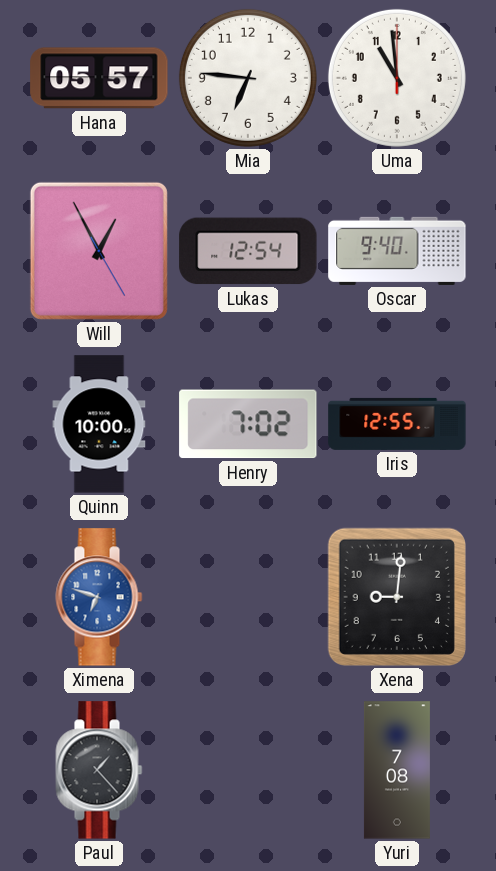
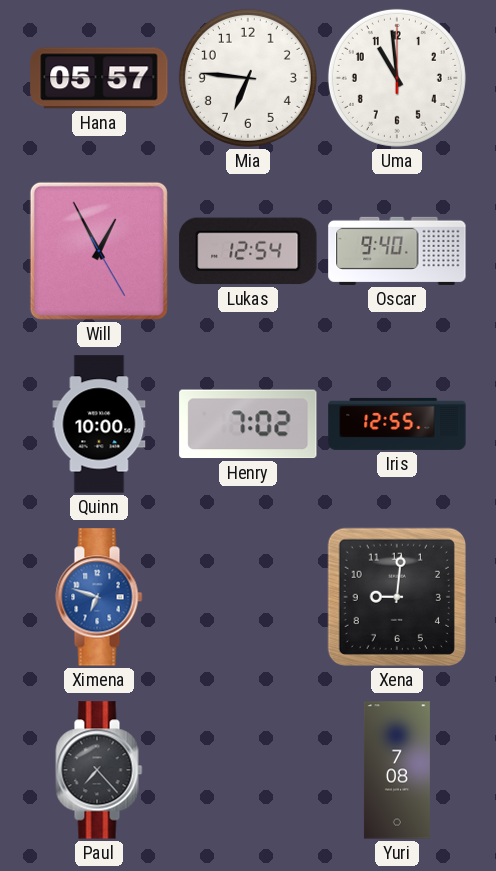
Paul: 1:23 -> 7:23 (99, 770)
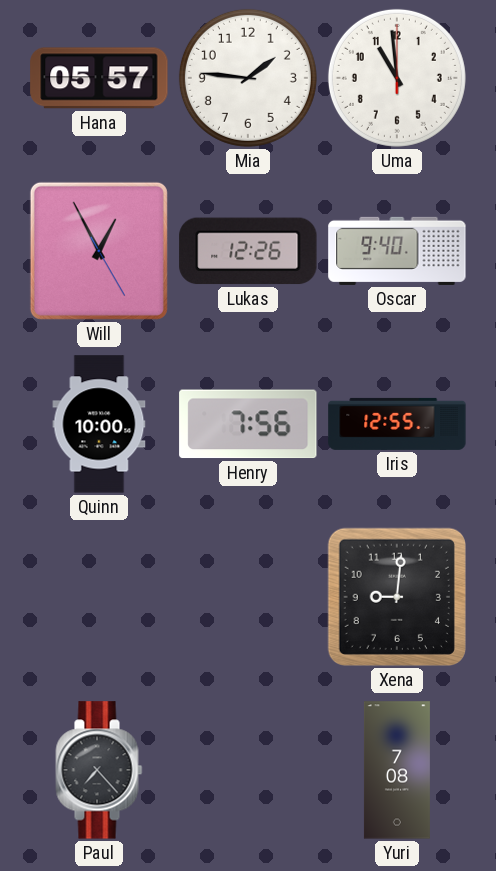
Mia: 6:46 -> 1:46 (248, 78)
Lukas: 12:54 -> 12:26 (248, 251)
Henry: 7:02 -> 7:56 (248, 424)
Ximena: 6:48 -> none (99, 597)
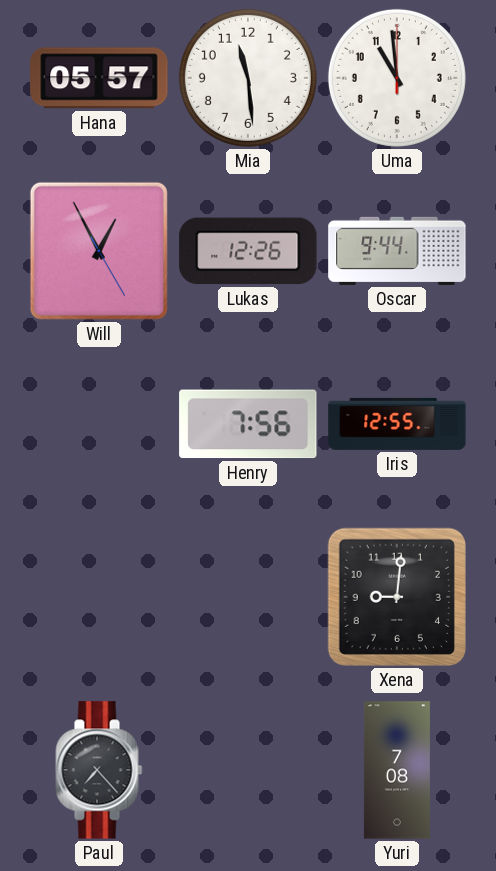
Mia: 1:46 -> 11:29 (248, 78)
Oscar: 9:40 -> 9:44 (397, 251)
Quinn: 10:00 -> none (99, 424)
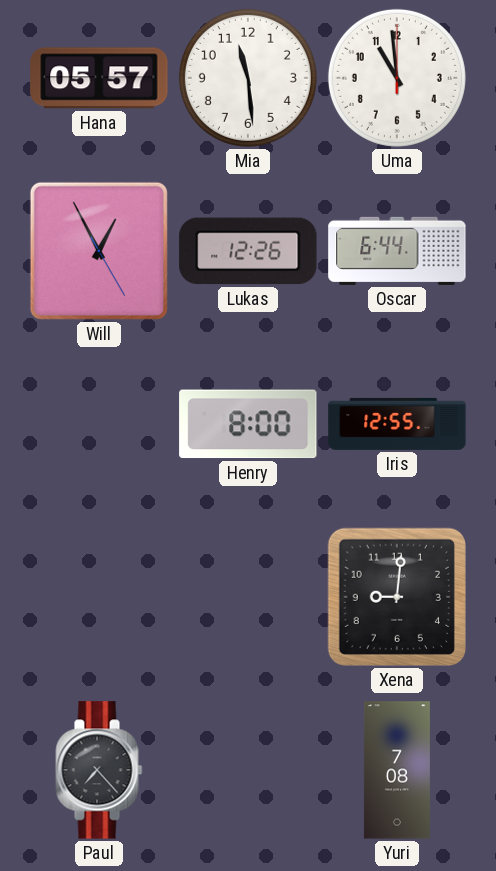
Oscar: 9:44 -> 6:44 (397, 251)
Henry: 7:56 -> 8:00 (248, 424)
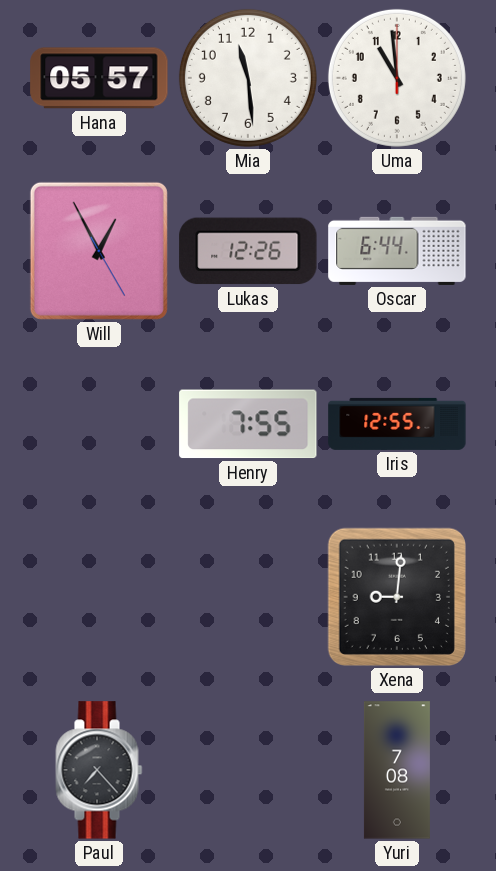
Henry: 8:00 -> 7:55 (248, 424)
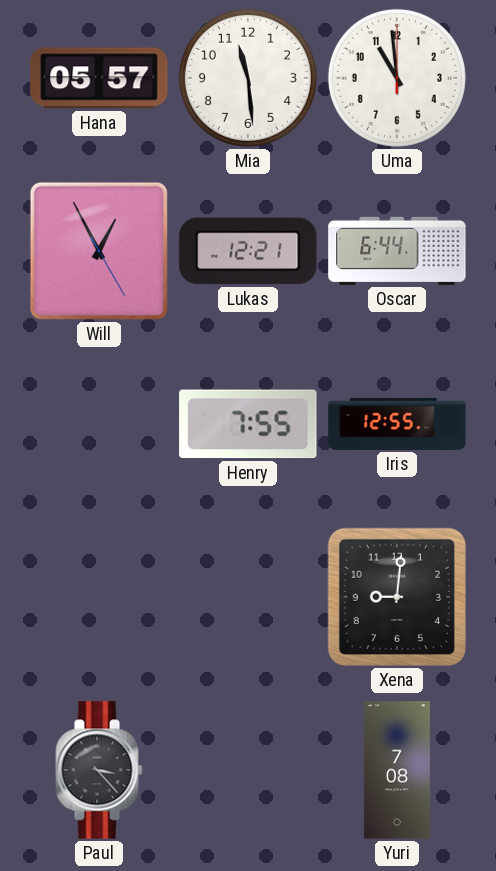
Lukas: 12:26 -> 12:21 (248, 251)
Paul: 7:23 -> 3:23 (99, 770)
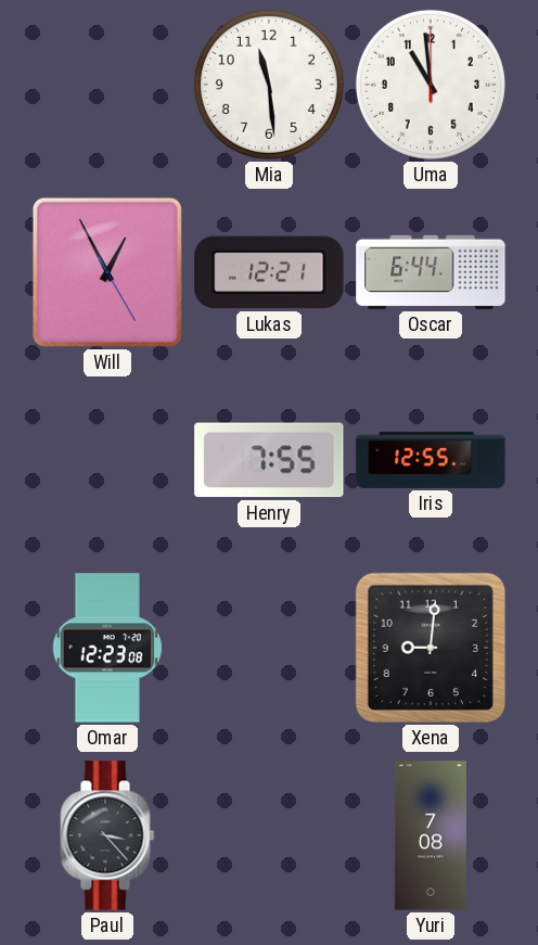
Hana: 05:57 -> none (99, 78)
Omar: none -> 12:23 (107, 648)
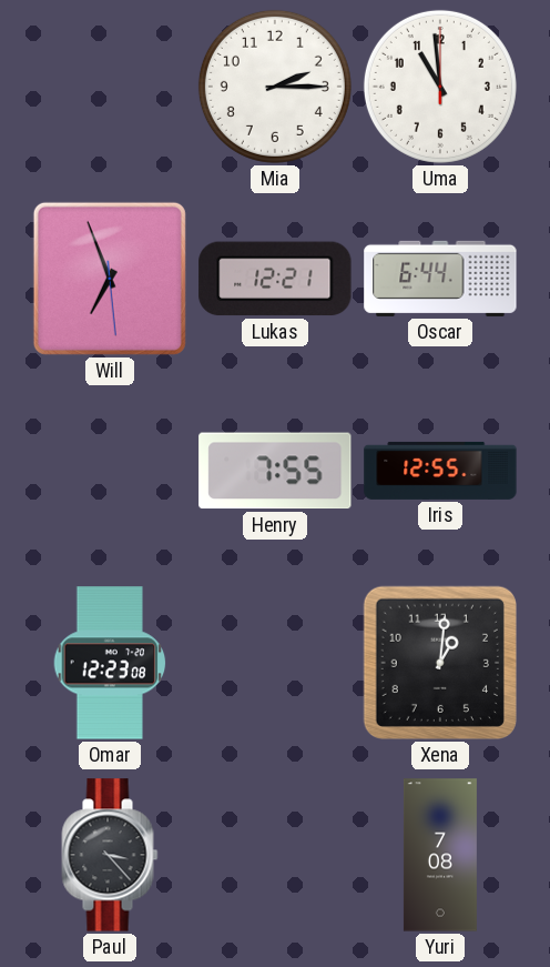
Mia: 11:29 -> 2:15 (275, 87)
Will: 12:55 -> 6:56 (110, 279)
Xena: 9:01 -> 1:01 (440, 663)
